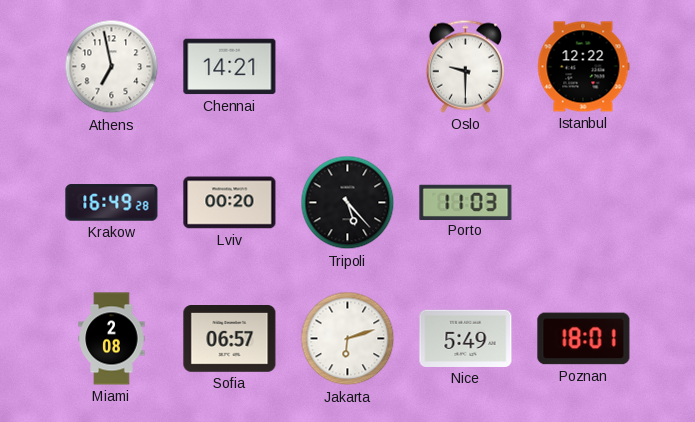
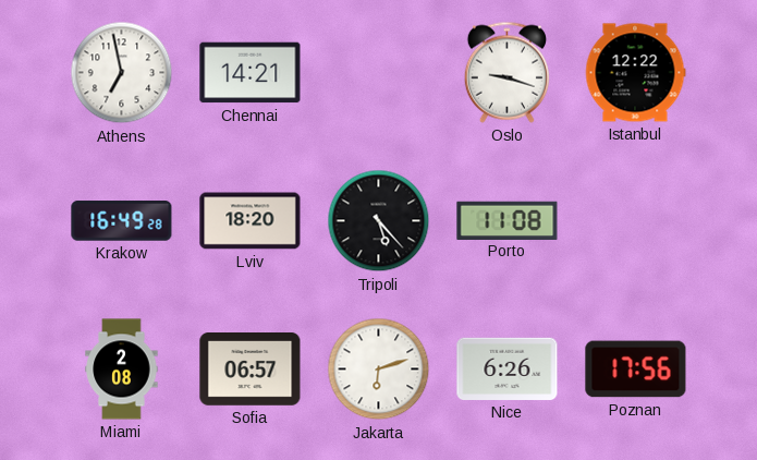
Oslo: 9:30 -> 9:18 (506, 72)
Lviv: 00:20 -> 18:20 (251, 221)
Porto: 11:03 -> 11:08 (508, 220)
Nice: 5:49 -> 6:26 (508, 368)
Poznan: 18:01 -> 17:56 (636, 370)
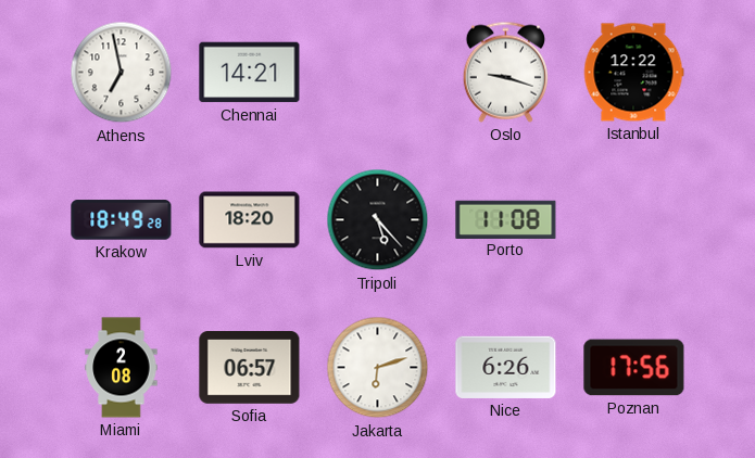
Krakow: 16:49 -> 18:49 (122, 220)
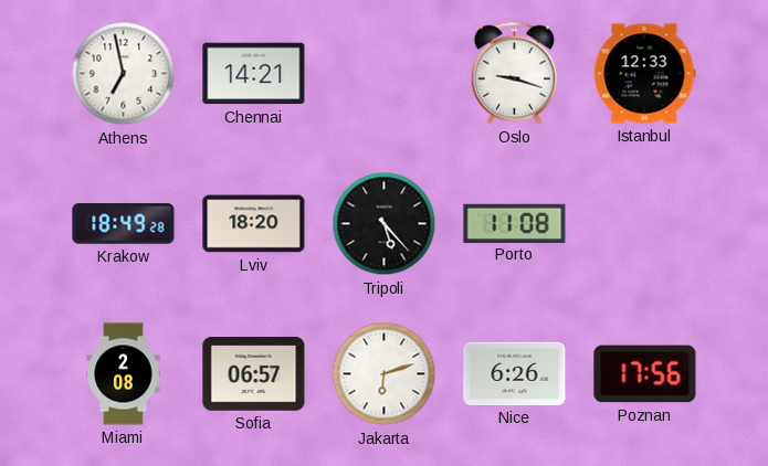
Istanbul: 12:22 -> 12:33 (644, 74)
